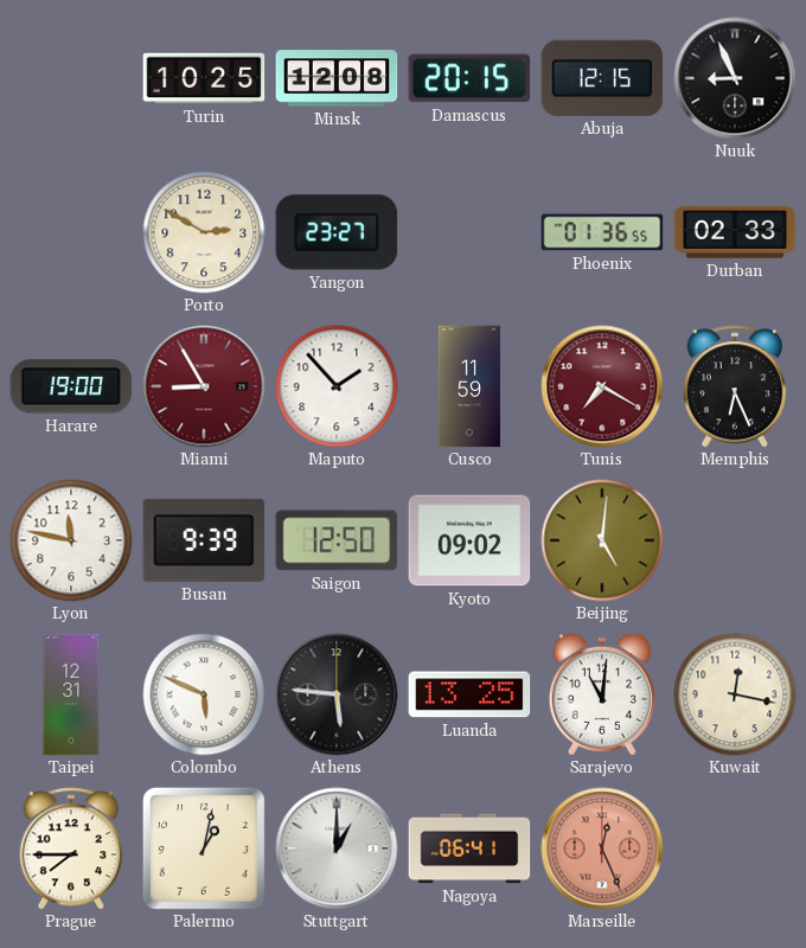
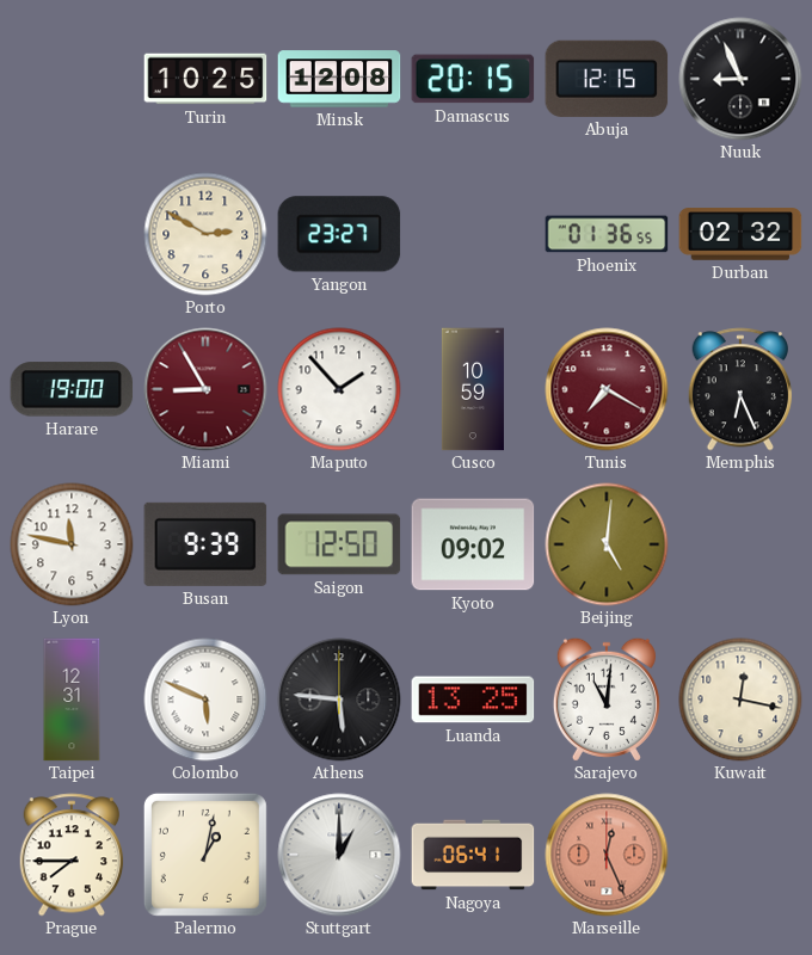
Durban: 02:33 -> 02:32 (740, 234)
Cusco: 11:59 -> 10:59 (473, 389)
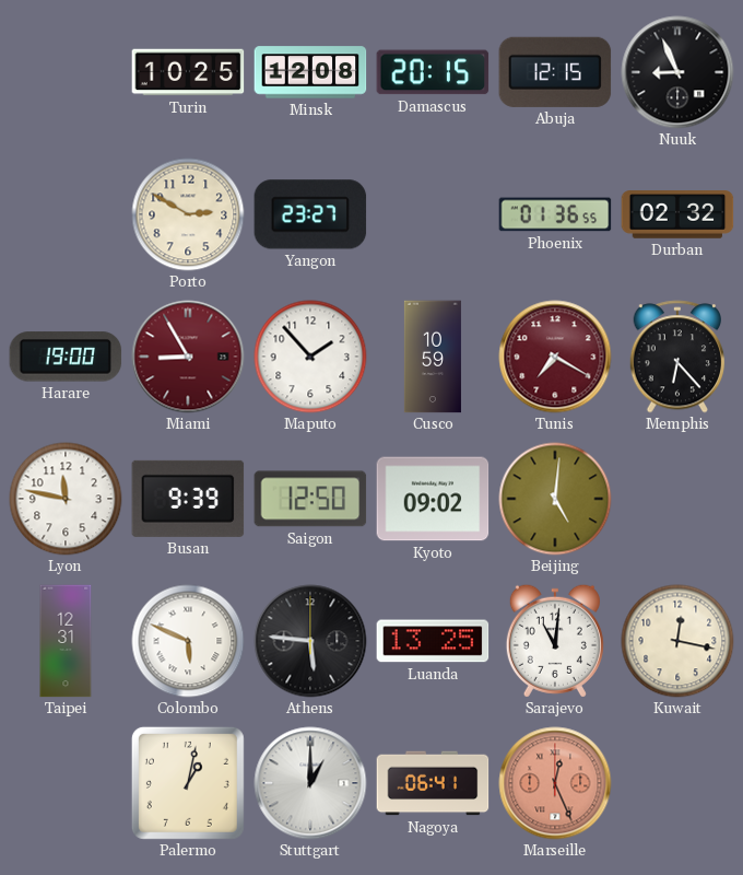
Memphis: 6:26 -> 6:23 (677, 357)
Prague: 7:45 -> none (72, 855)
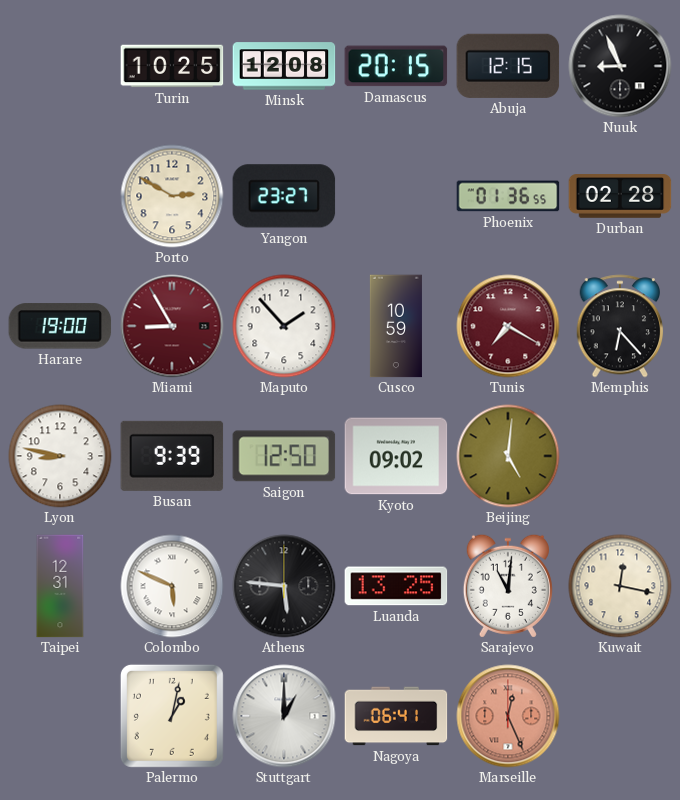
Durban: 02:32 -> 02:28 (620, 196)
Lyon: 11:47 -> 8:47 (60, 456)
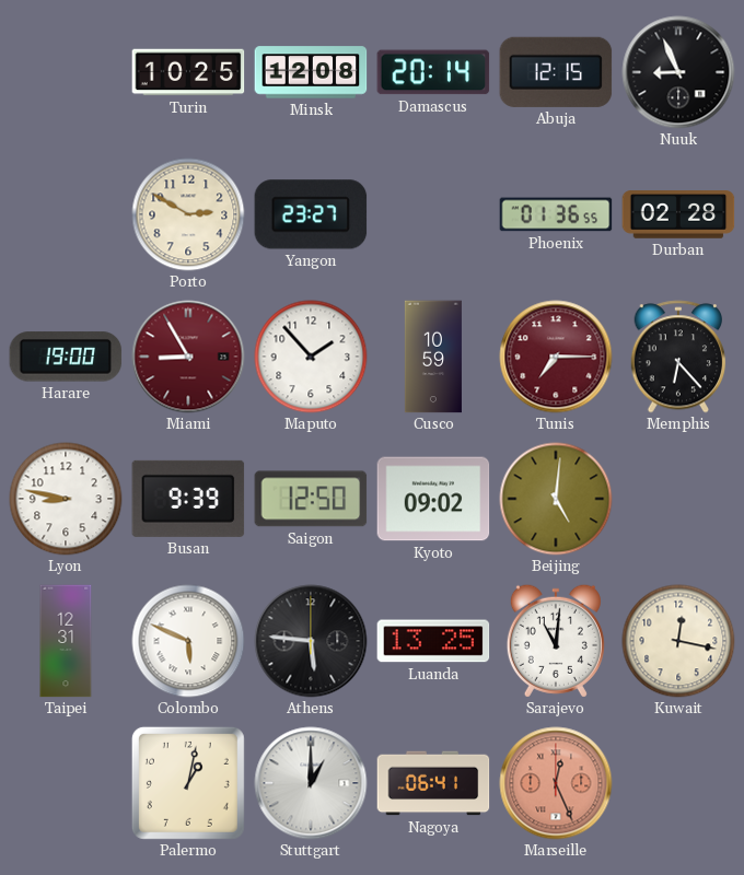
Damascus: 20:15 -> 20:14 (433, 72)
Tunis: 7:20 -> 7:15 (556, 357)
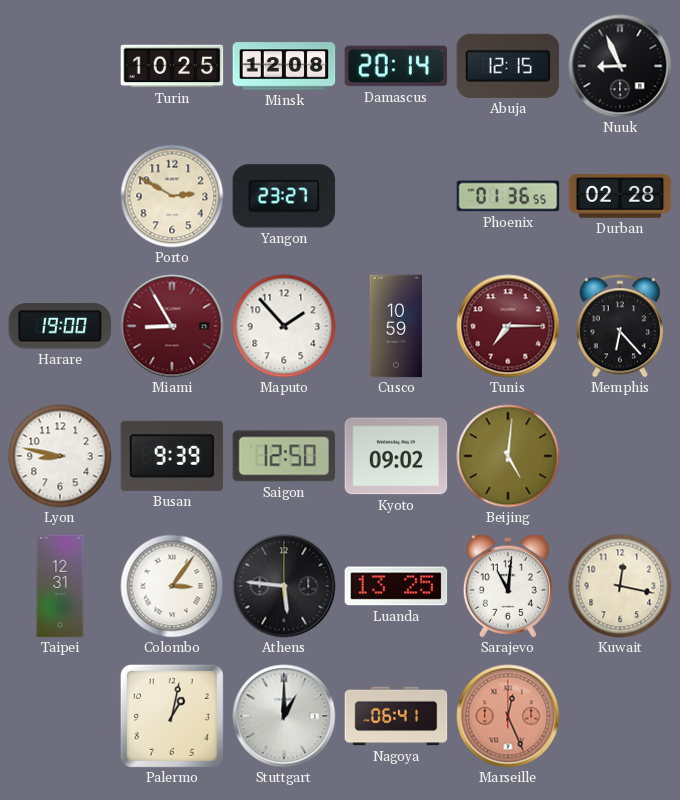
Colombo: 5:49 -> 3:06 (172, 586)
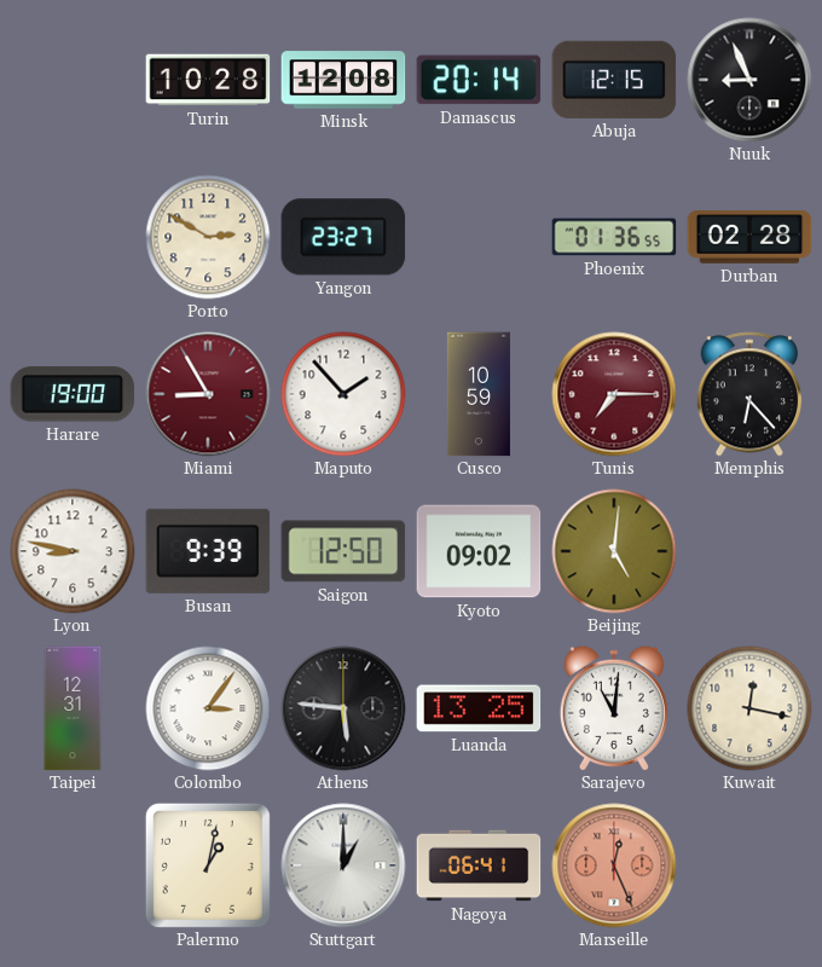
Turin: 10:25 -> 10:28 (208, 80)
